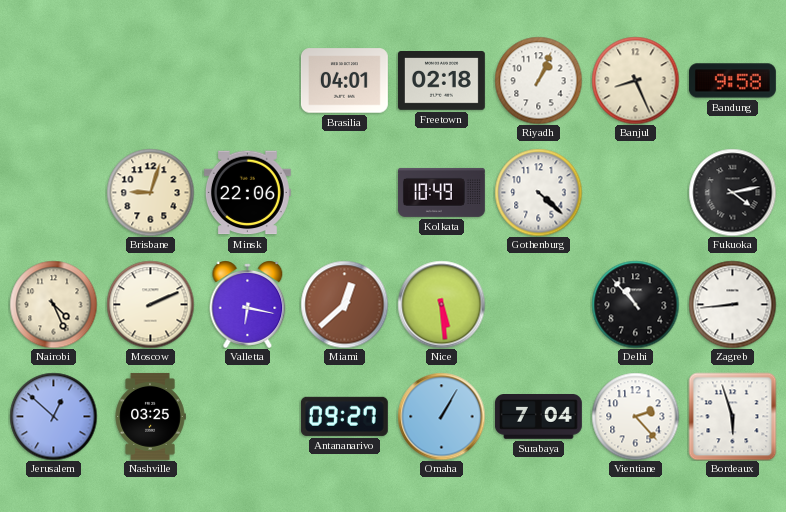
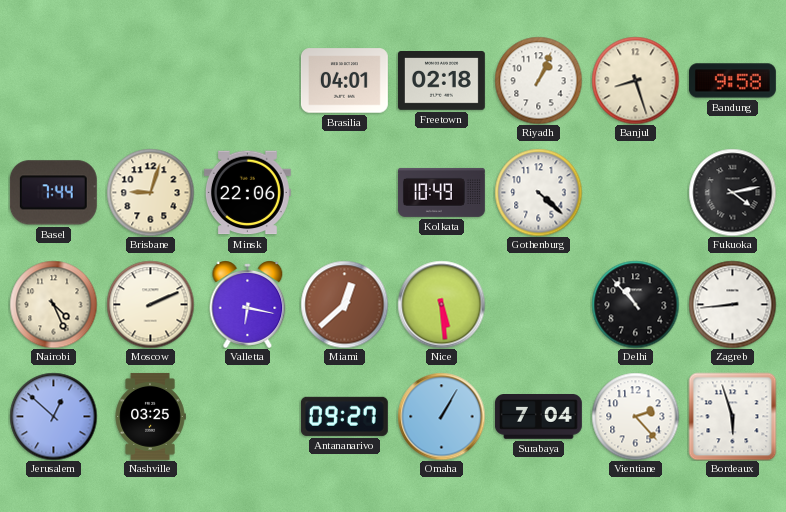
Banjul: 8:26 -> 8:27 (635, 80)
Basel: none -> 7:44 (53, 193)
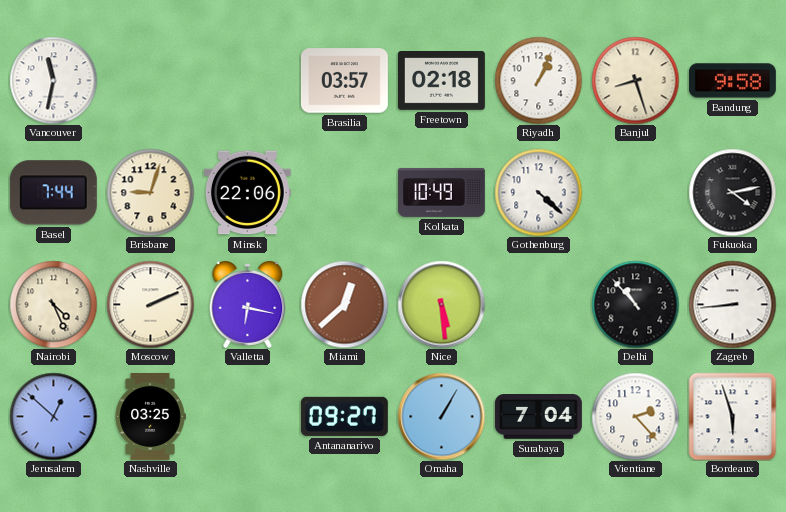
Vancouver: none -> 11:32 (53, 80)
Brasilia: 04:01 -> 03:57 (344, 81)
